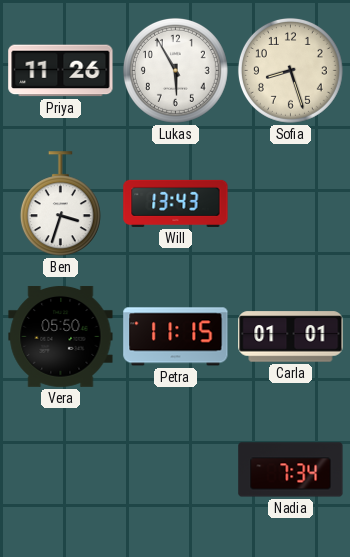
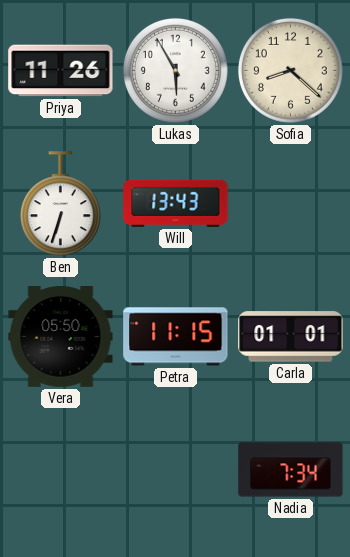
Sofia: 8:27 -> 8:22 (290, 70)
Ben: 3:33 -> 6:33 (60, 204)
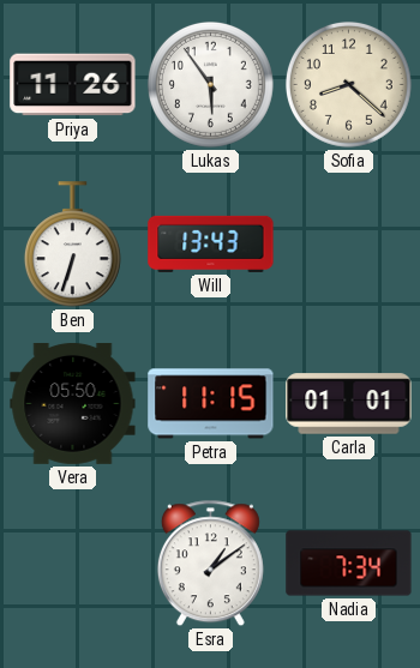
Lukas: 5:55 -> 5:54 (210, 84)
Esra: none -> 1:09 (210, 564)
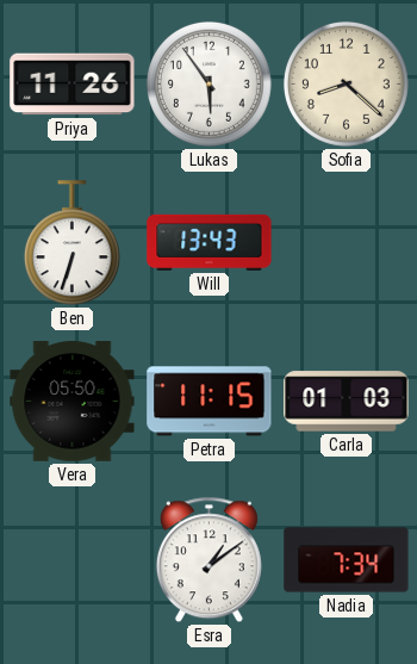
Carla: 01:01 -> 01:03 (347, 402)
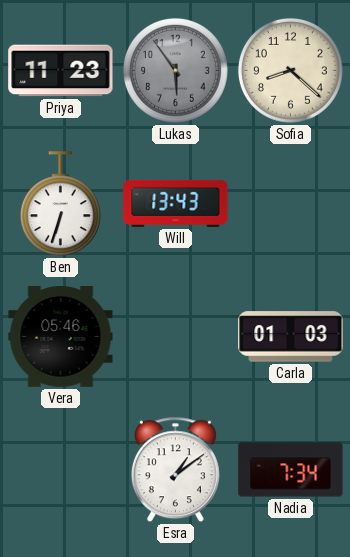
Priya: 11:26 -> 11:23 (61, 71)
Lukas dial: white -> grey (175, 70)
Vera: 05:50 -> 05:46 (61, 336)
Petra: 11:15 -> none (210, 402)
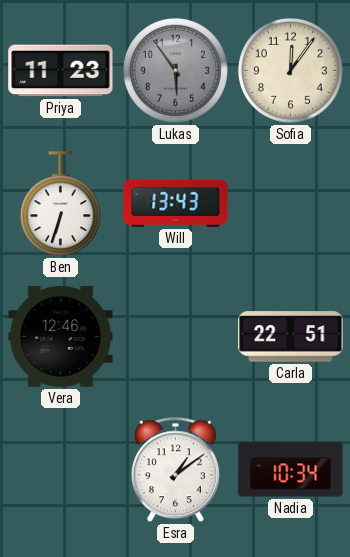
Sofia: 8:22 -> 12:06 (290, 70)
Vera: 05:46 -> 12:46 (61, 336)
Carla: 01:03 -> 22:51 (291, 337)
Nadia: 7:34 -> 10:34 (291, 470)
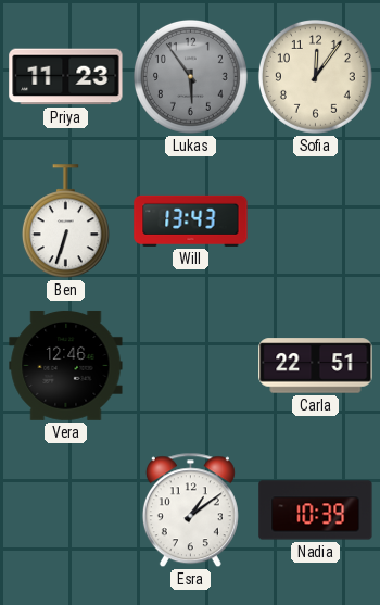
Nadia: 10:34 -> 10:39 (316, 511)
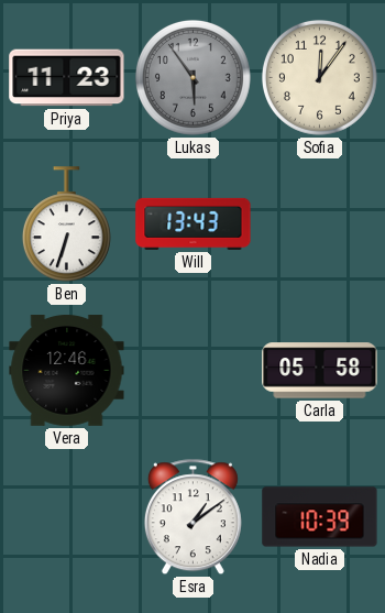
Carla: 22:51 -> 05:58 (320, 371)
